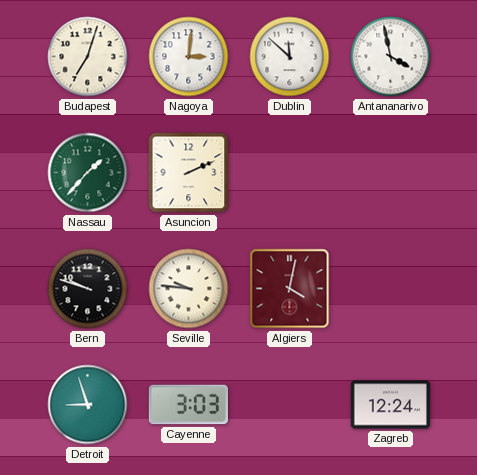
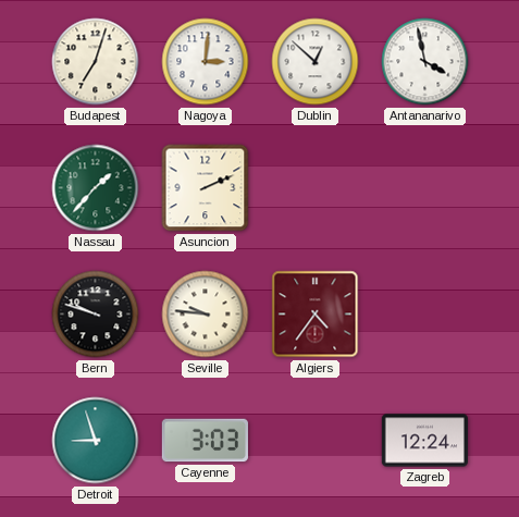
Dublin: 11:52 -> 12:52 (316, 62)
Algiers: 4:02 -> 4:36 (316, 315)
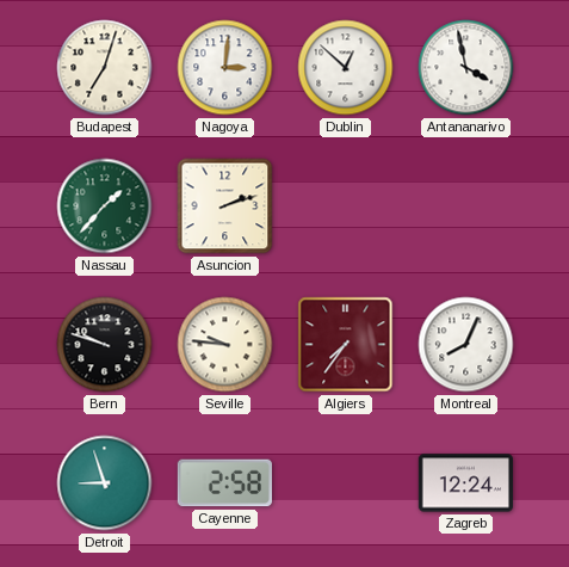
Asuncion: 2:11 -> 2:12 (225, 207)
Algiers: 4:36 -> 7:36 (346, 345)
Montreal: none -> 8:04 (466, 345)
Cayenne: 3:03 -> 2:58 (224, 483)
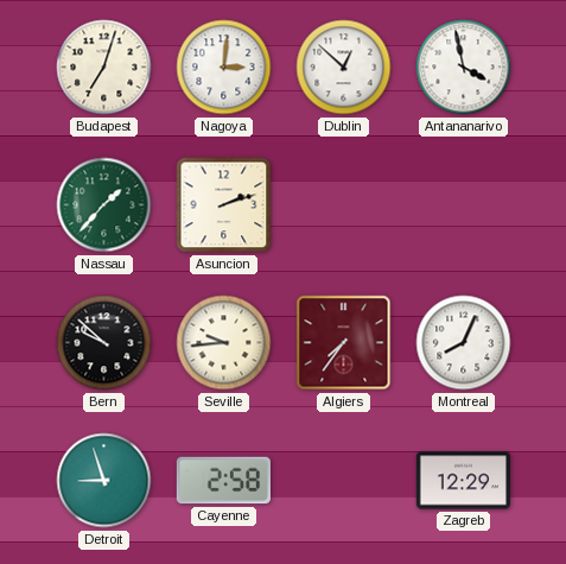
Bern: 9:48 -> 9:52 (104, 343)
Seville: 9:46 -> 9:44 (224, 343)
Zagreb: 12:24 -> 12:29 (463, 481)
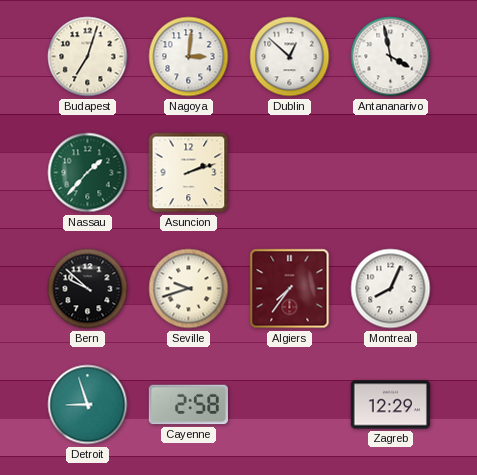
Seville: 9:44 -> 9:42 (189, 289)
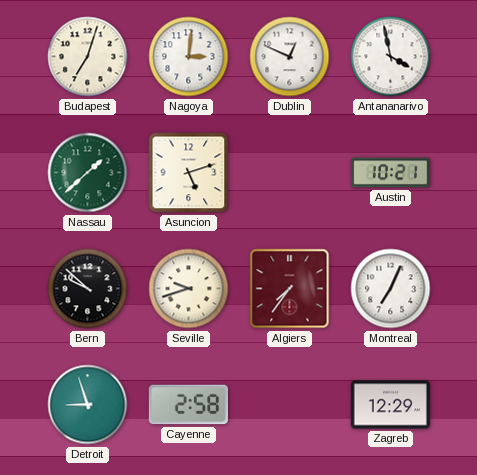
Dublin: 12:52 -> 12:49 (290, 57)
Nassau: 1:37 -> 1:38 (88, 173)
Asuncion: 2:12 -> 5:12 (189, 173)
Austin: none -> 10:21 (390, 173)
Montreal: 8:04 -> 7:04 (391, 289)
